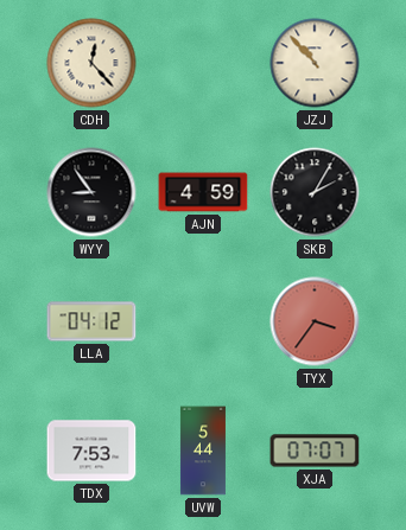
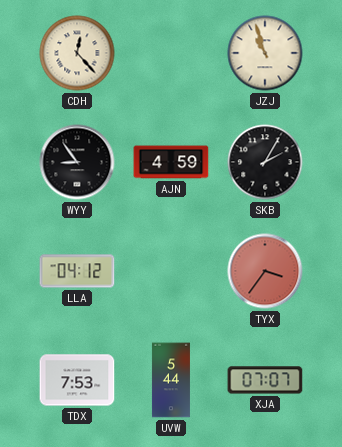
JZJ: 10:53 -> 10:57 (265, 53)
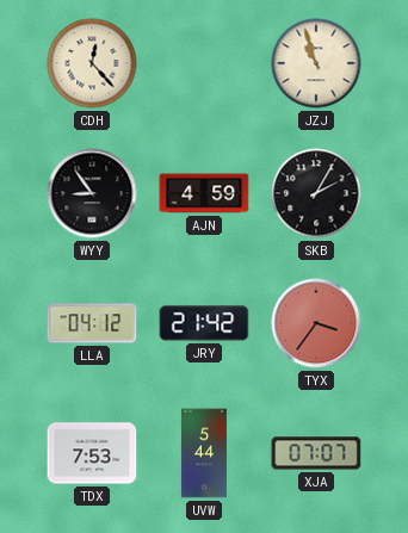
JRY: none -> 21:42 (204, 323)
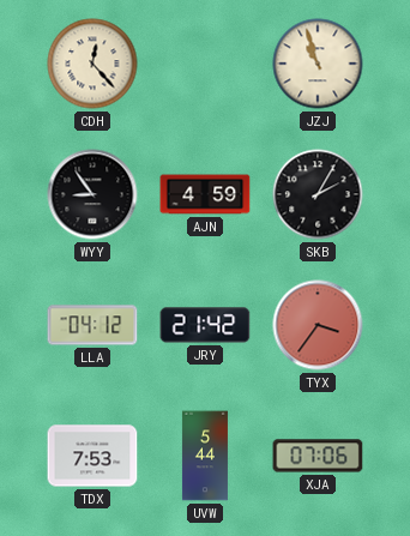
XJA: 07:07 -> 07:06 (318, 456)
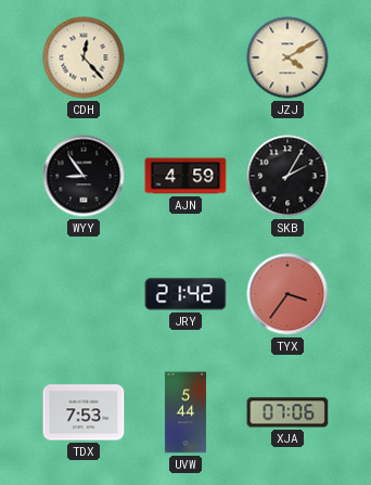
JZJ: 10:57 -> 4:10 (287, 58)
LLA: 04:12 -> none (92, 325)
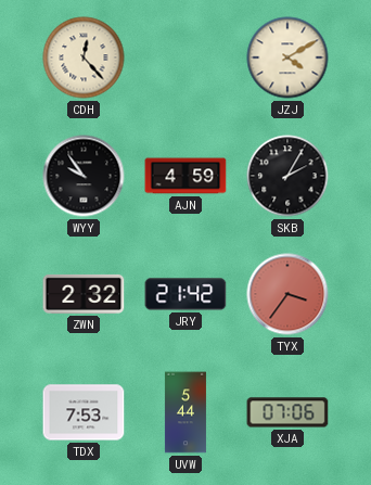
WYY: 8:54 -> 9:54 (84, 176)
ZWN: none -> 2:32 (84, 294)
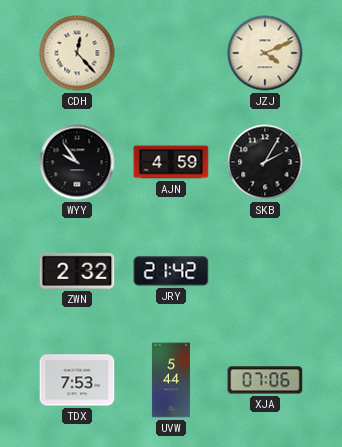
JZJ: 4:10 -> 4:11 (265, 53)
TYX: 3:36 -> none (287, 294)
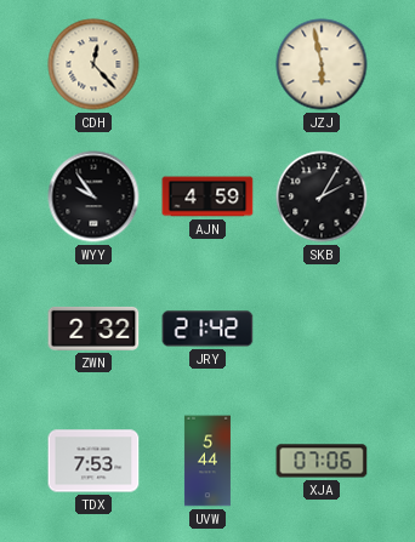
JZJ: 4:11 -> 5:58 (322, 64)
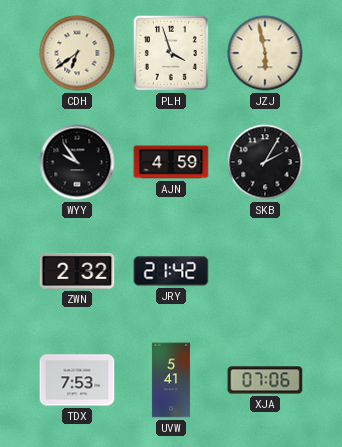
CDH: 12:23 -> 6:39 (77, 53)
PLH: none -> 3:57 (171, 53)
UVW: 5:44 -> 5:41 (171, 380)
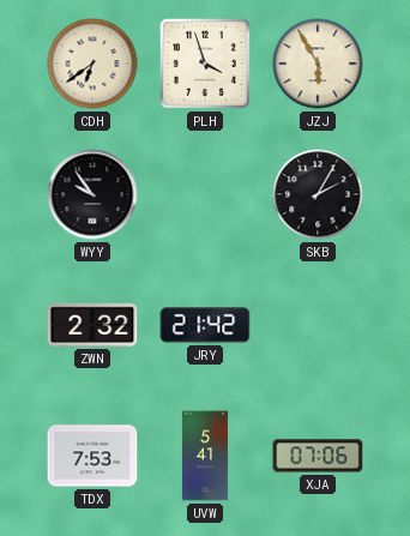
JZJ: 5:58 -> 5:55 (318, 64)
AJN: 4:59 -> none (171, 162)
